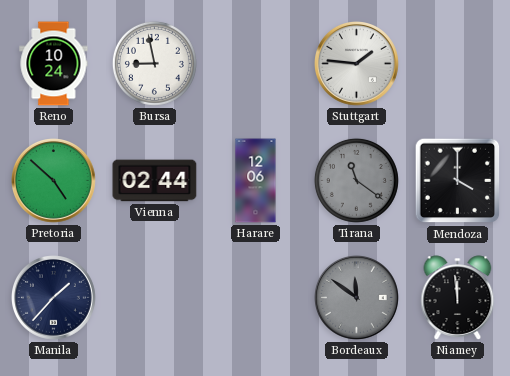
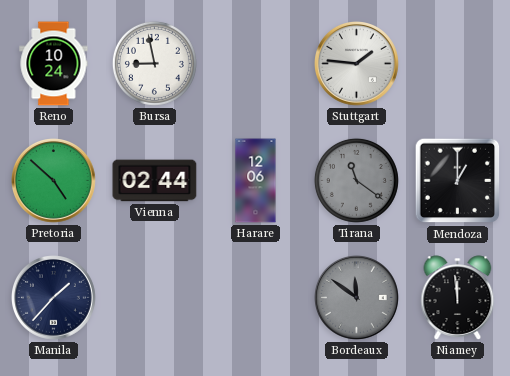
Mendoza: 4:00 -> 1:00 (458, 181)
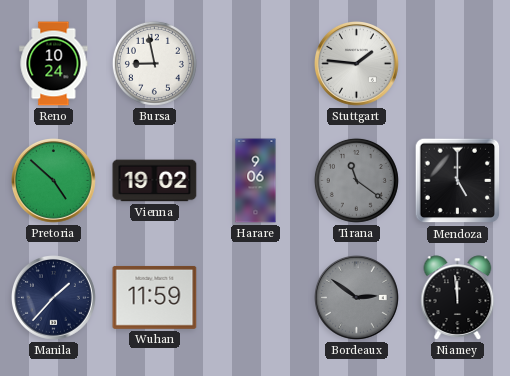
Vienna: 02:44 -> 19:02 (155, 181)
Harare: 12:06 -> 9:06 (256, 181)
Mendoza: 1:00 -> 5:00 (458, 181)
Wuhan: none -> 11:59 (155, 297)
Bordeaux: 11:51 -> 2:51 (357, 298)
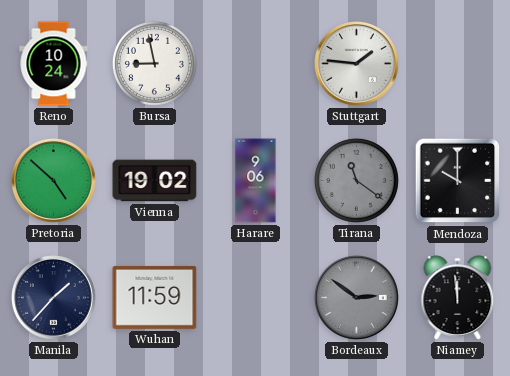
Mendoza: 5:00 -> 10:00 (458, 181)
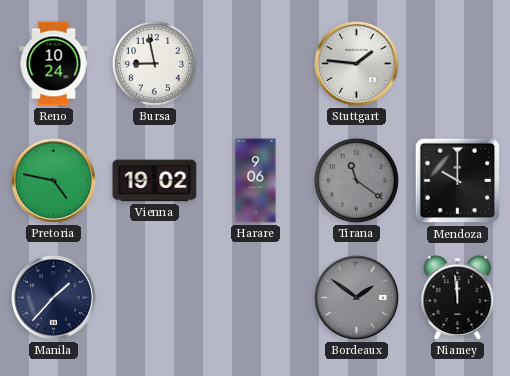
Pretoria: 4:52 -> 4:47 (54, 181)
Wuhan: 11:59 -> none (155, 297)
Bordeaux: 2:51 -> 1:51 (357, 298)
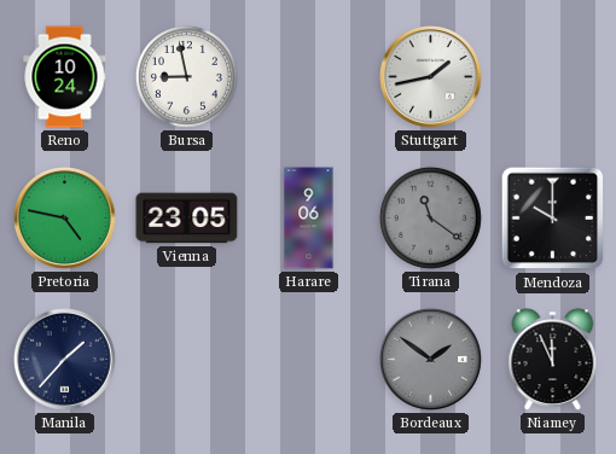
Stuttgart: 1:46 -> 1:43 (431, 77)
Vienna: 19:02 -> 23:05 (187, 219)
Niamey: 11:59 -> 11:56 (553, 360)
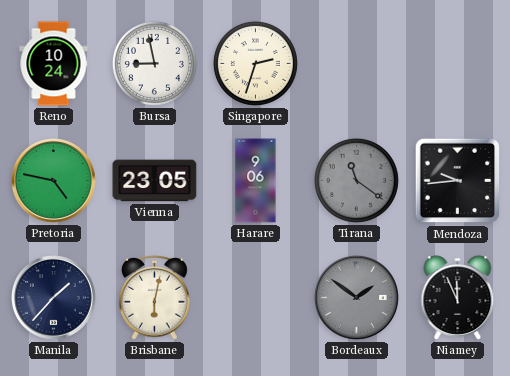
Singapore: none -> 2:33 (255, 63)
Stuttgart: 1:43 -> none (431, 77)
Mendoza: 10:00 -> 9:44 (458, 181)
Brisbane: none -> 6:02 (155, 297)
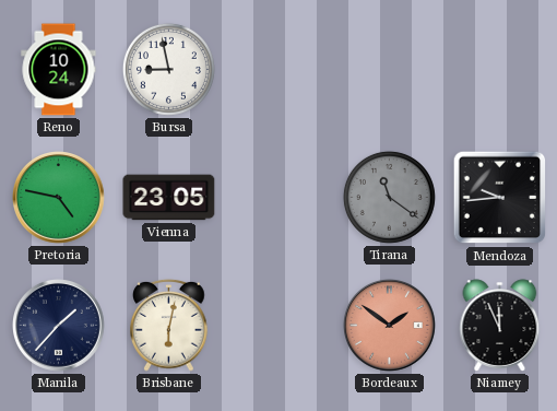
Singapore: 2:33 -> none (255, 63)
Harare: 9:06 -> none (256, 181)
Bordeaux dial: grey -> salmon (390, 326)
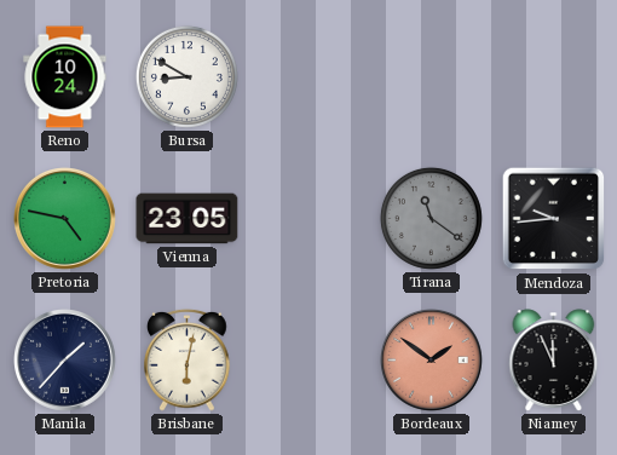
Bursa: 8:58 -> 8:50 (186, 76)
